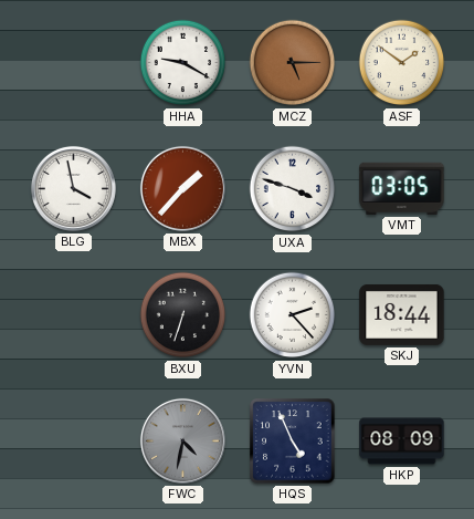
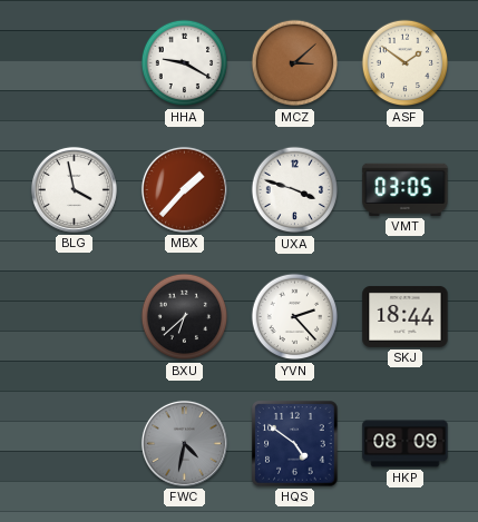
MCZ: 5:15 -> 3:08 (295, 63)
BXU: 6:33 -> 6:38 (185, 317)
HQS: 4:56 -> 4:51 (295, 444)
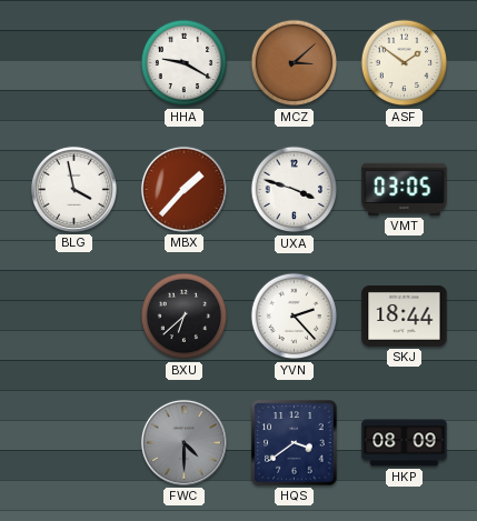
FWC: 4:32 -> 4:30 (183, 442)
HQS: 4:51 -> 3:39 (295, 443)
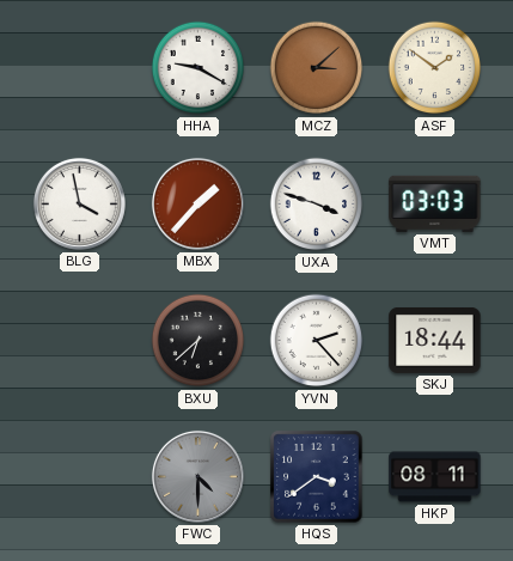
VMT: 03:05 -> 03:03 (435, 203)
HKP: 08:09 -> 08:11 (435, 477)
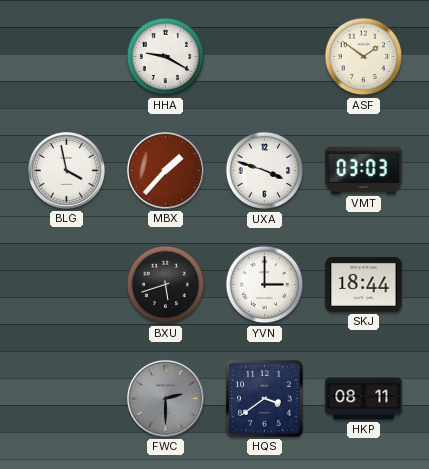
MCZ: 3:08 -> none (317, 68)
BXU: 6:38 -> 5:42 (166, 285)
YVN: 2:23 -> 3:00 (265, 285)
FWC: 4:30 -> 2:30 (165, 398)
